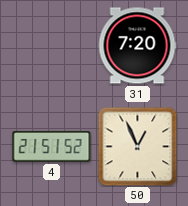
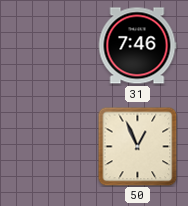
31: 7:20 -> 7:46 (137, 46)
4: 21:51 -> none (52, 147)
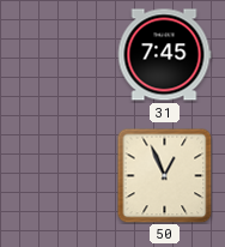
31: 7:46 -> 7:45 (164, 55)
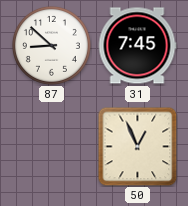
87: none -> 8:52 (51, 45)
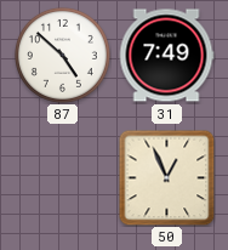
87: 8:52 -> 4:52 (62, 55)
31: 7:45 -> 7:49 (166, 56)
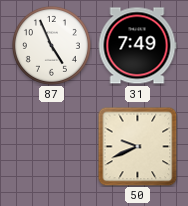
87: 4:52 -> 4:56 (51, 45)
50: 12:56 -> 9:41 (137, 146)
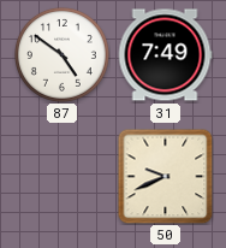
87: 4:56 -> 4:51 (61, 54)
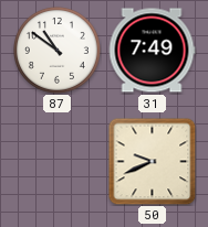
87: 4:51 -> 10:51 (56, 50)
